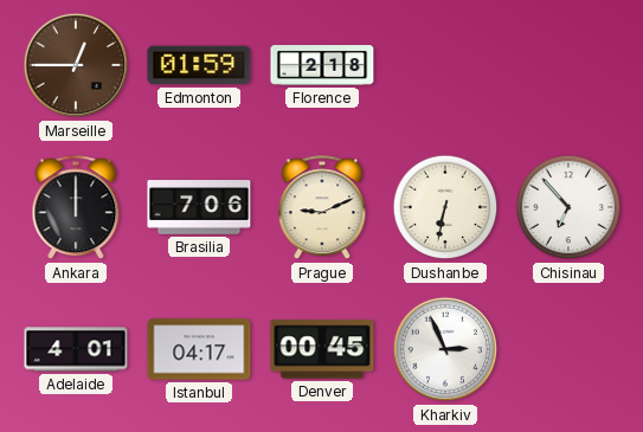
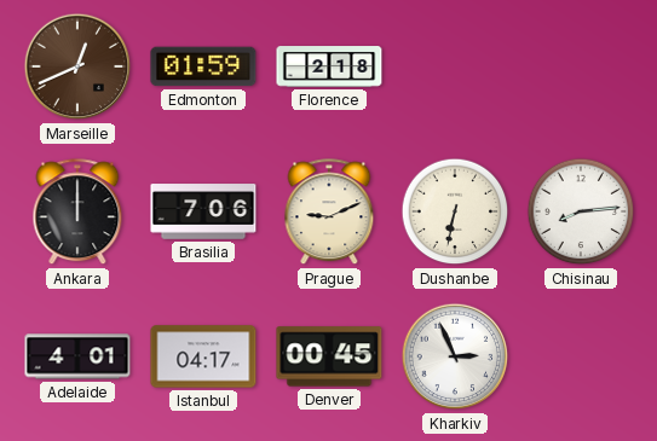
Marseille: 12:45 -> 12:41 (77, 66)
Chisinau: 6:53 -> 8:14 (581, 211)
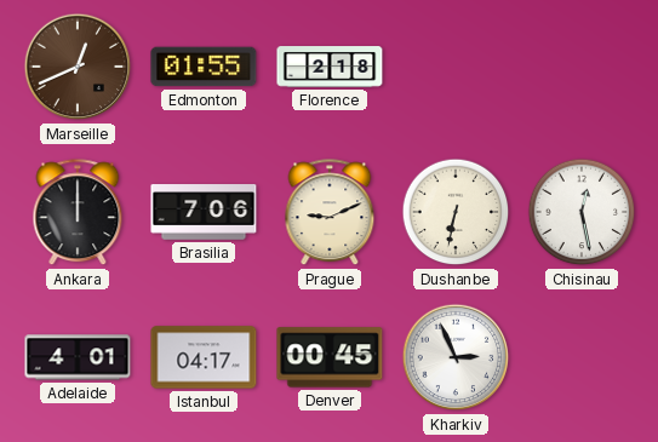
Edmonton: 01:59 -> 01:55 (204, 67)
Chisinau: 8:14 -> 12:28 (582, 212)
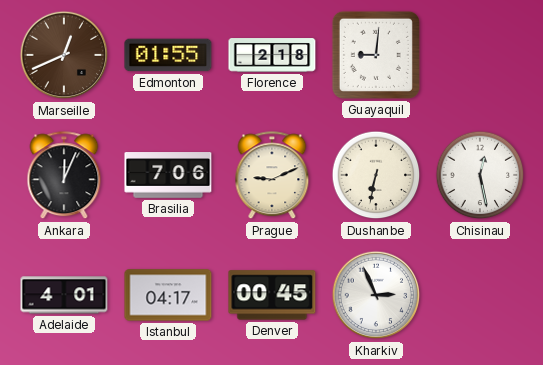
Guayaquil: none -> 9:01 (376, 55)
Ankara: 12:00 -> 12:04 (64, 176)
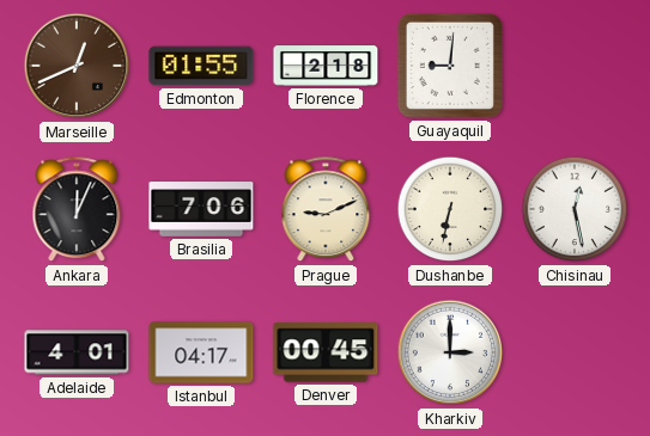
Kharkiv: 2:56 -> 3:00 (450, 352)
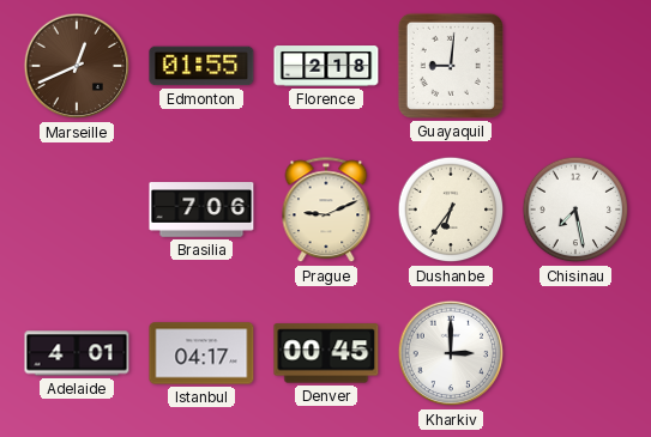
Ankara: 12:04 -> none (77, 210)
Dushanbe: 6:32 -> 6:36 (451, 210)
Chisinau: 12:28 -> 7:28 (575, 210)
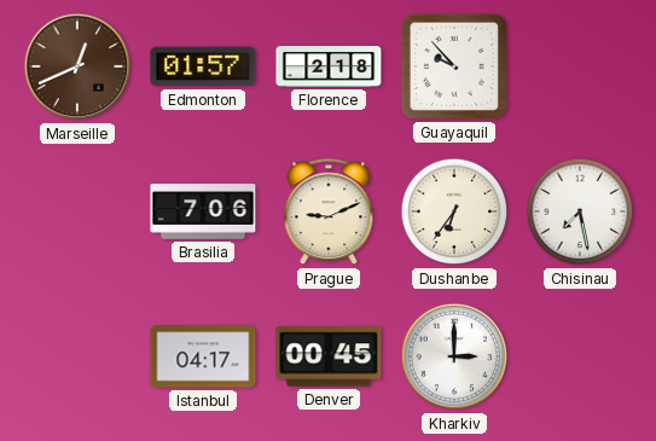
Edmonton: 01:55 -> 01:57 (203, 66)
Guayaquil: 9:01 -> 9:53 (454, 66)
Adelaide: 4:01 -> none (77, 353)
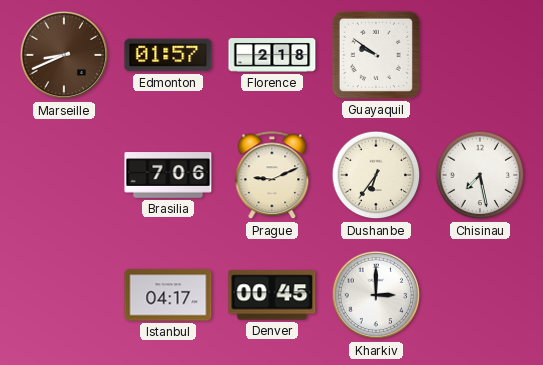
Marseille: 12:41 -> 8:41 (64, 55)
Guayaquil: 9:53 -> 9:51 (376, 55)
